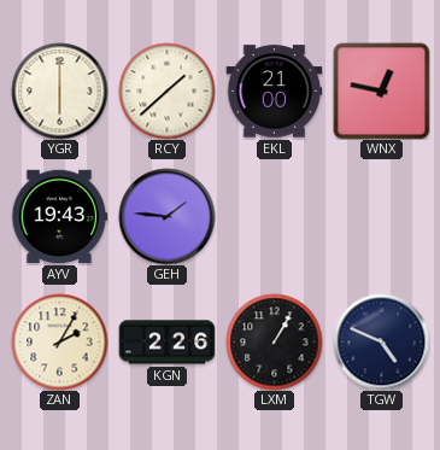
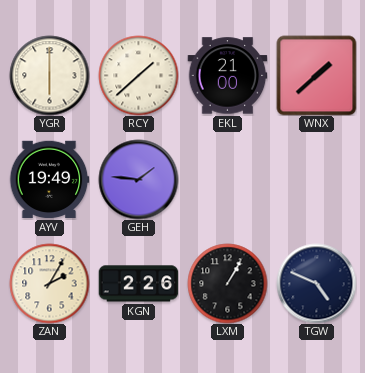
WNX: 12:47 -> 1:38 (316, 75)
AYV: 19:43 -> 19:49 (49, 180)
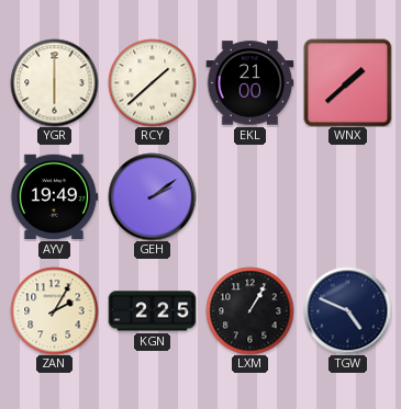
GEH: 1:46 -> 2:09 (152, 196)
KGN: 2:26 -> 2:25 (152, 311)
